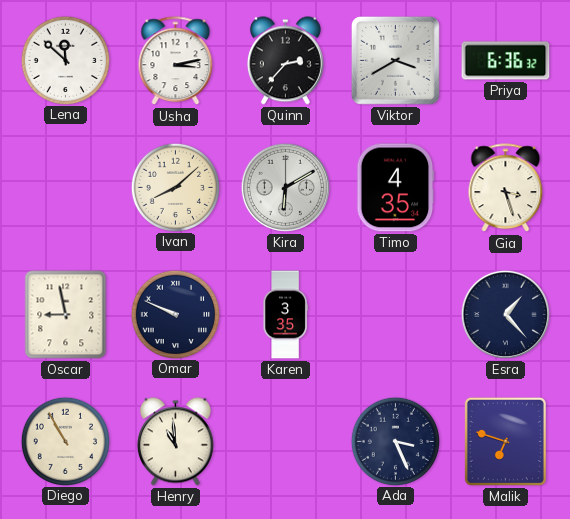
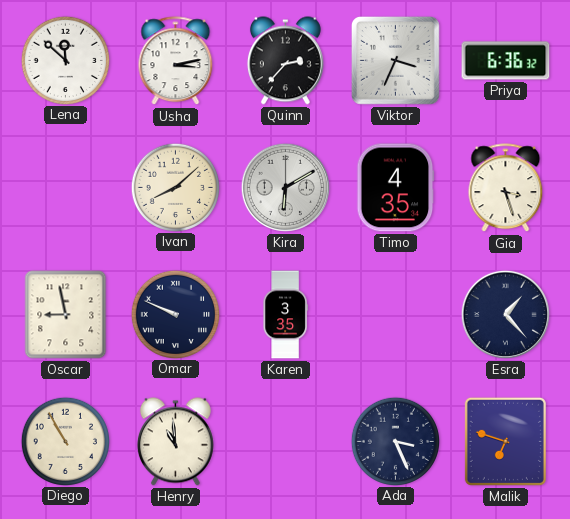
Viktor: 3:40 -> 3:34 (395, 60)
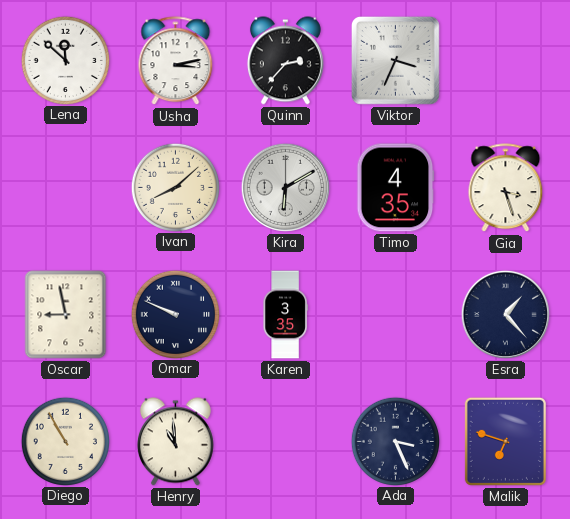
Priya: 6:36 -> none (506, 61)
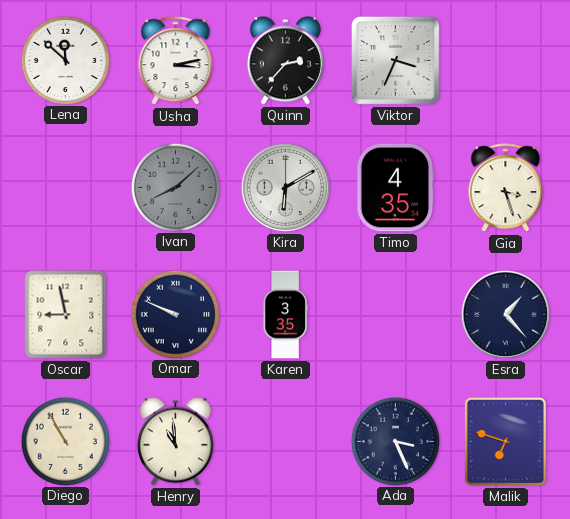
Ivan dial: cream -> grey (175, 187)
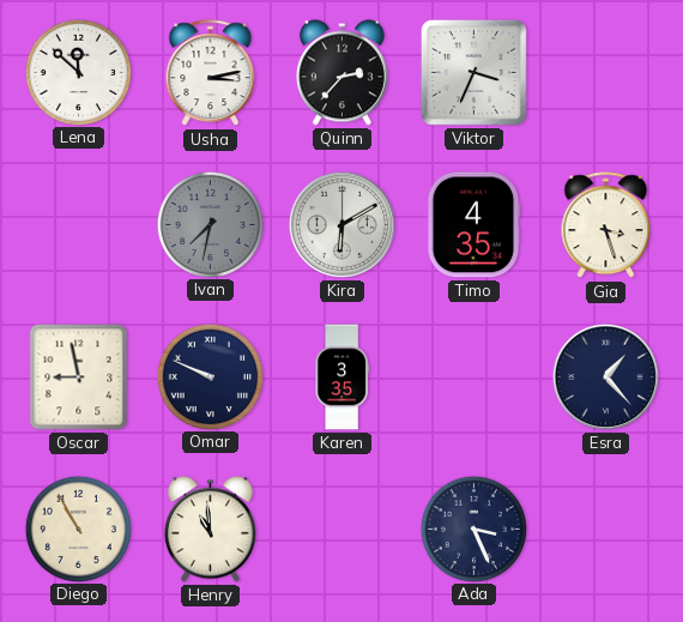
Ivan: 8:08 -> 7:32 (210, 224)
Malik: 6:48 -> none (505, 441)
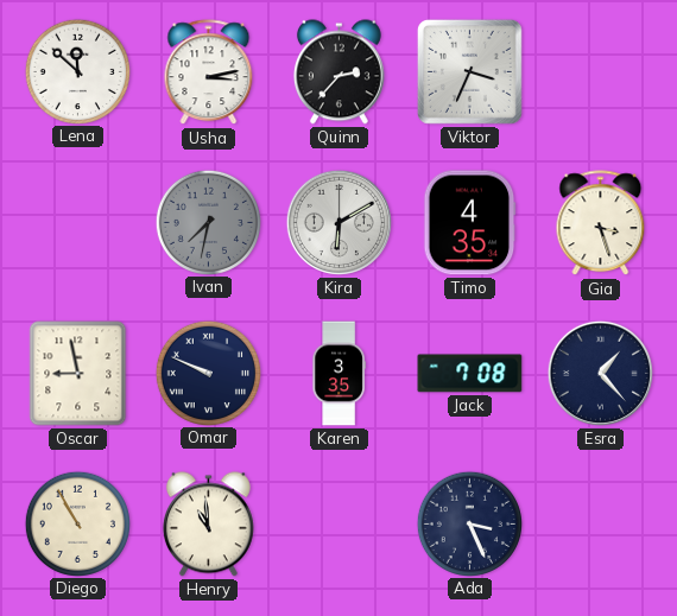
Jack: none -> 7:08 (470, 374)
